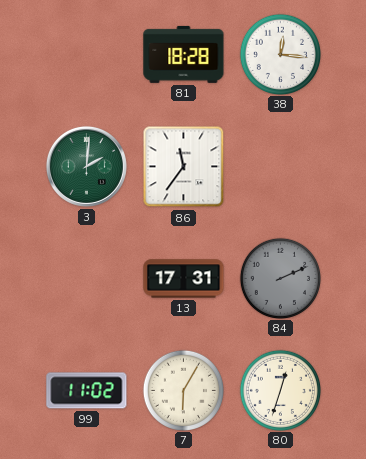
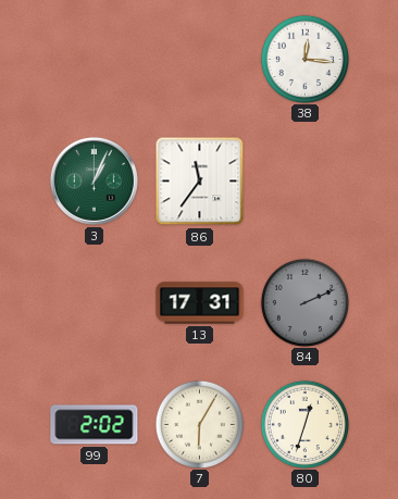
81: 18:28 -> none (184, 54)
3: 2:01 -> 1:04 (94, 180)
99: 11:02 -> 2:02 (95, 425)
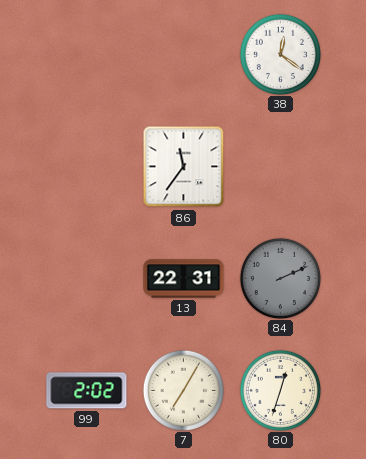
38: 12:16 -> 12:21 (280, 54)
3: 1:04 -> none (94, 180)
13: 17:31 -> 22:31 (184, 279)
7: 6:05 -> 7:05 (183, 390)
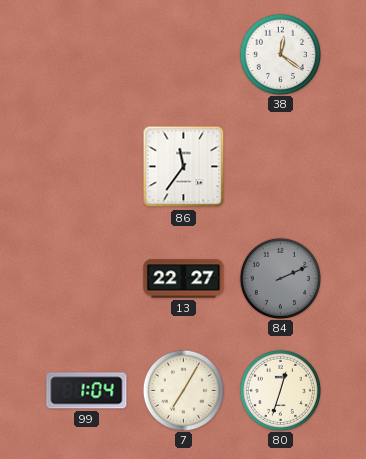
13: 22:31 -> 22:27 (184, 279)
99: 2:02 -> 1:04 (87, 391)
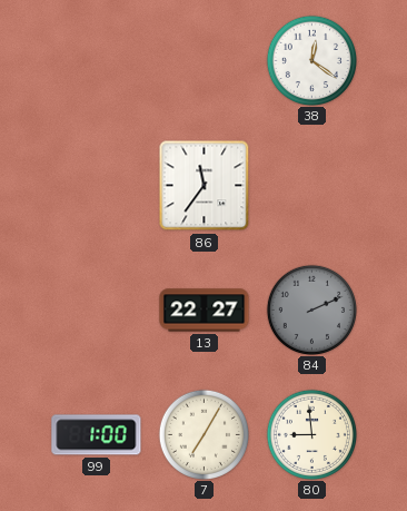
99: 1:04 -> 1:00 (97, 435)
80: 12:33 -> 8:59 (311, 434)
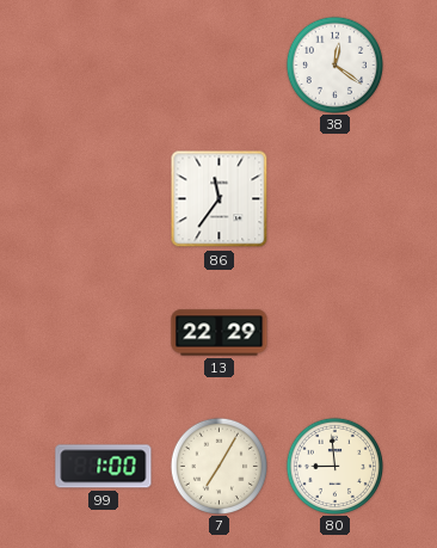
13: 22:27 -> 22:29 (220, 333)
84: 2:11 -> none (311, 309)
